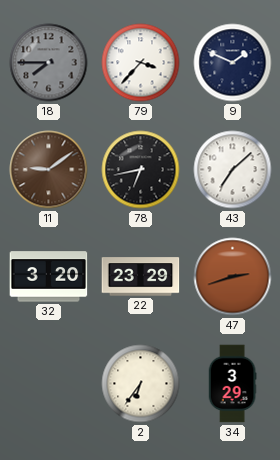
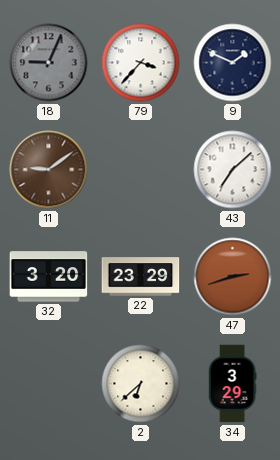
18: 7:45 -> 9:04 (49, 63)
78: 6:43 -> none (141, 170)
2: 6:36 -> 6:38 (141, 384)
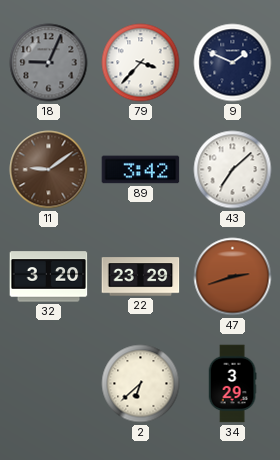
89: none -> 3:42 (141, 170)
